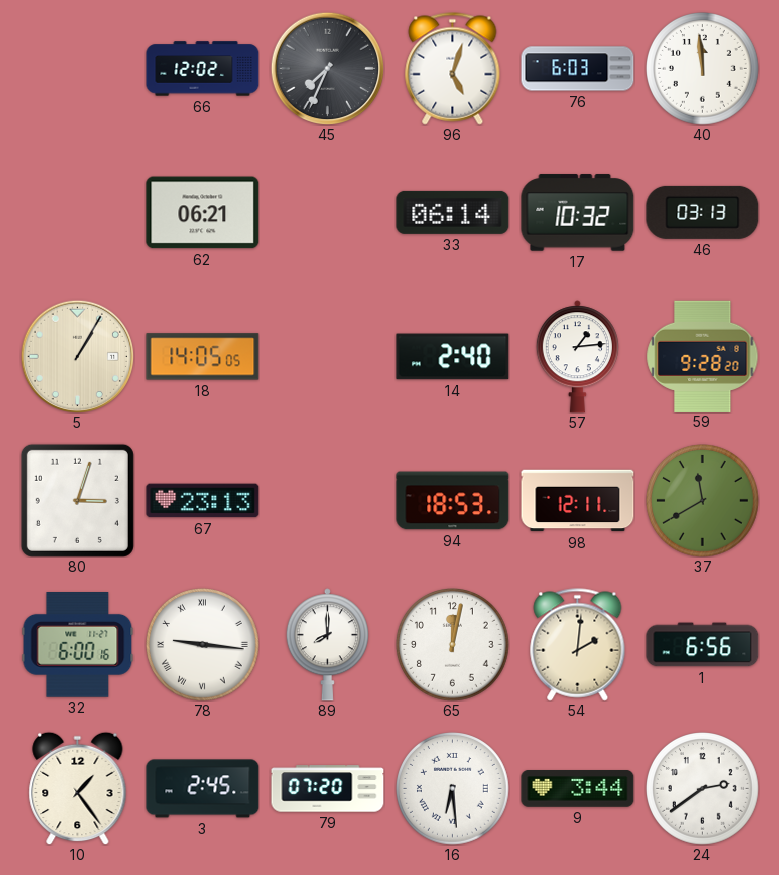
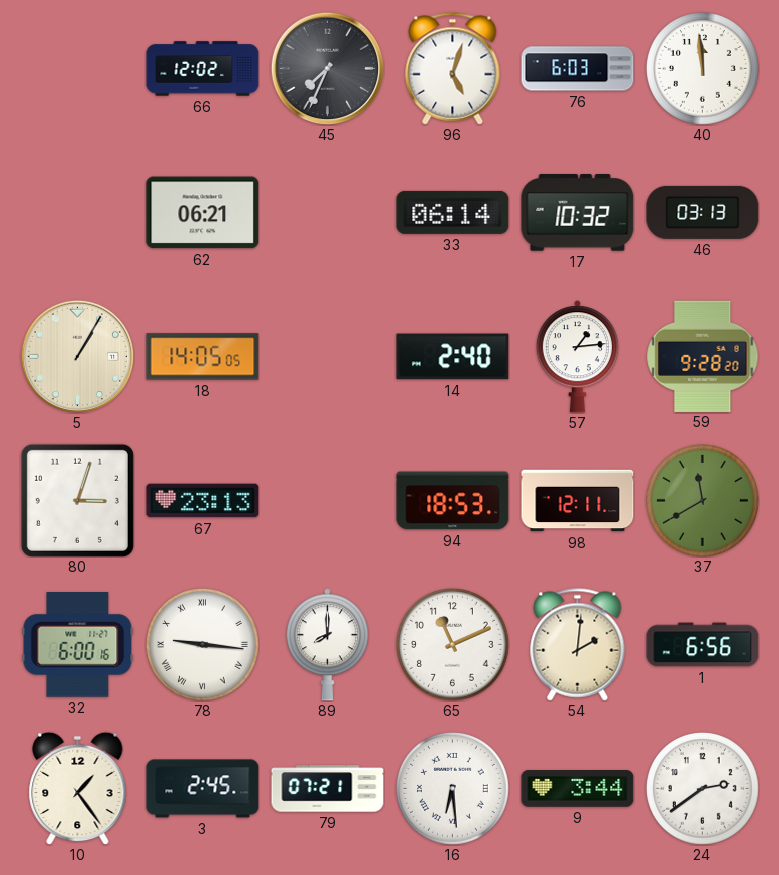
65: 12:02 -> 11:11 (453, 645)
79: 07:20 -> 07:21 (328, 789)
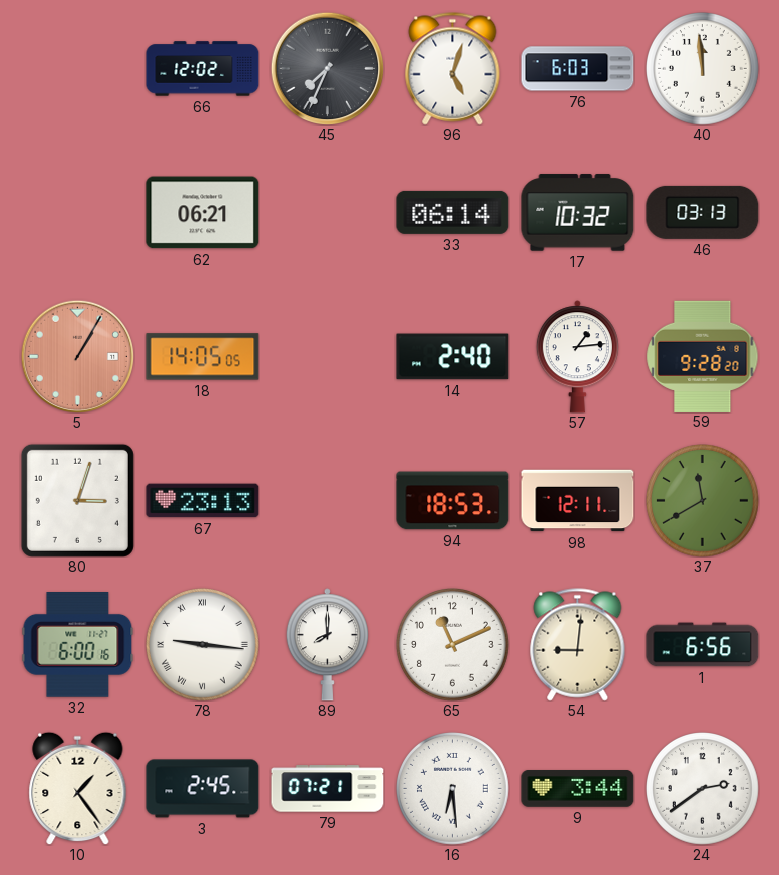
5 dial: cream -> salmon (77, 356)
54: 2:01 -> 9:01 (578, 645)
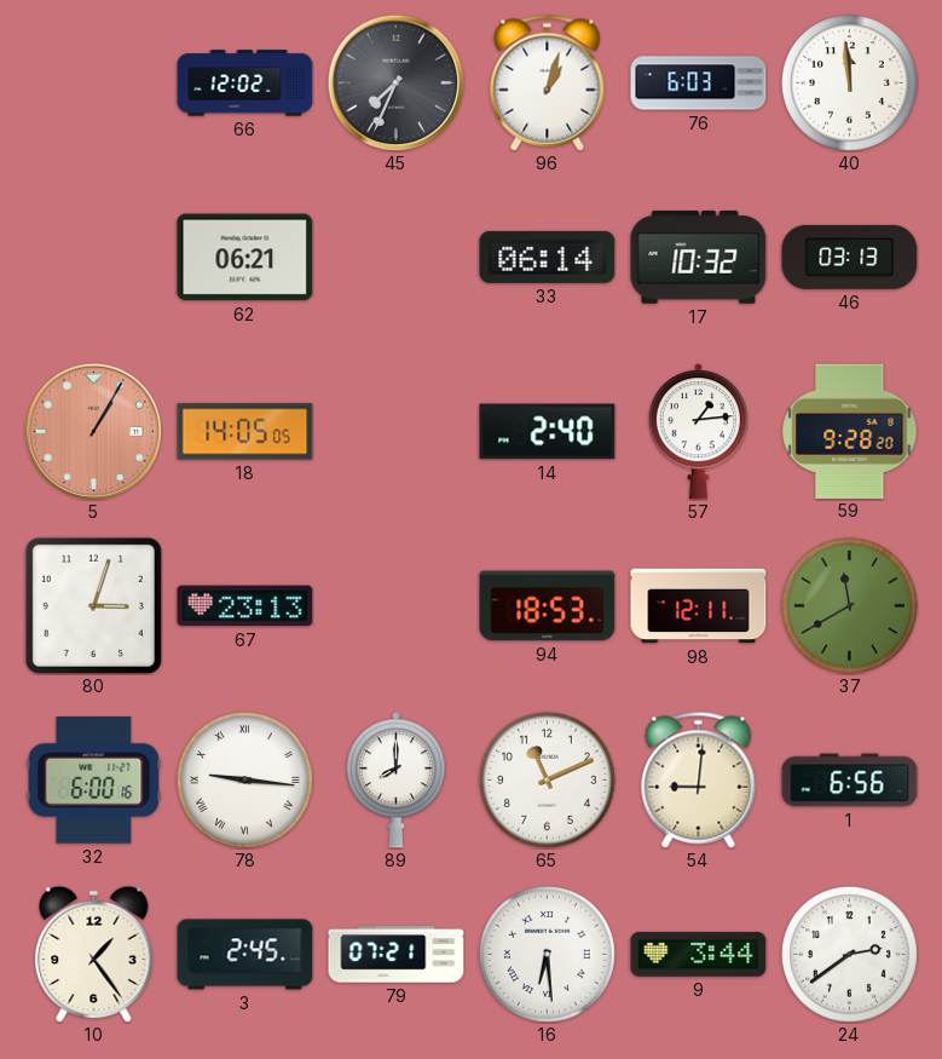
96: 5:03 -> 1:03 (548, 84)
